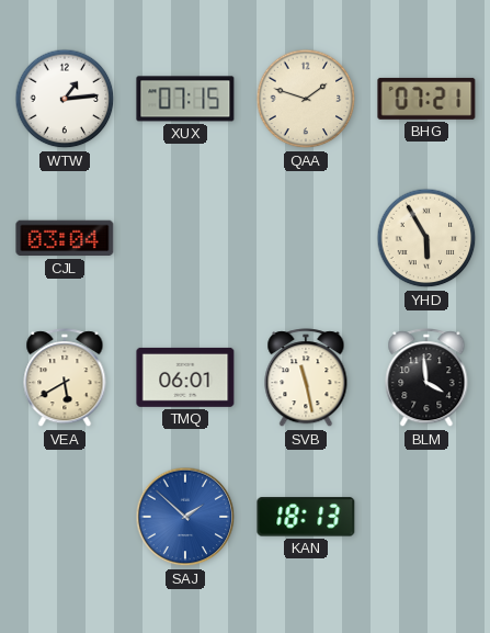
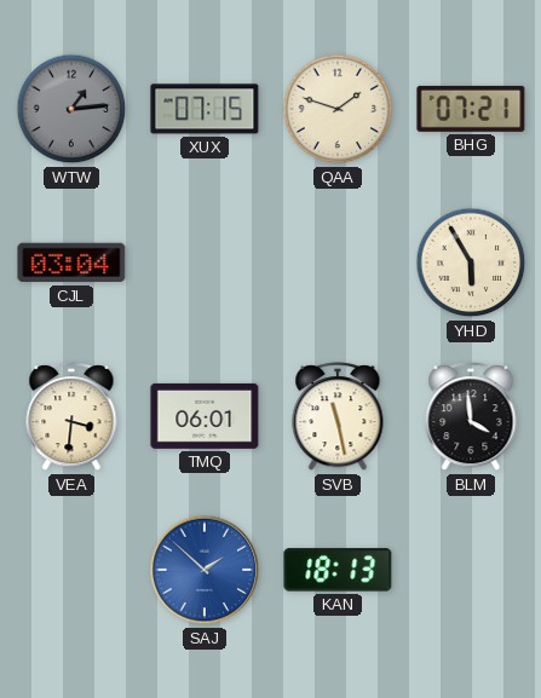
WTW dial: white -> grey (71, 109)
VEA: 5:40 -> 3:31 (71, 417)
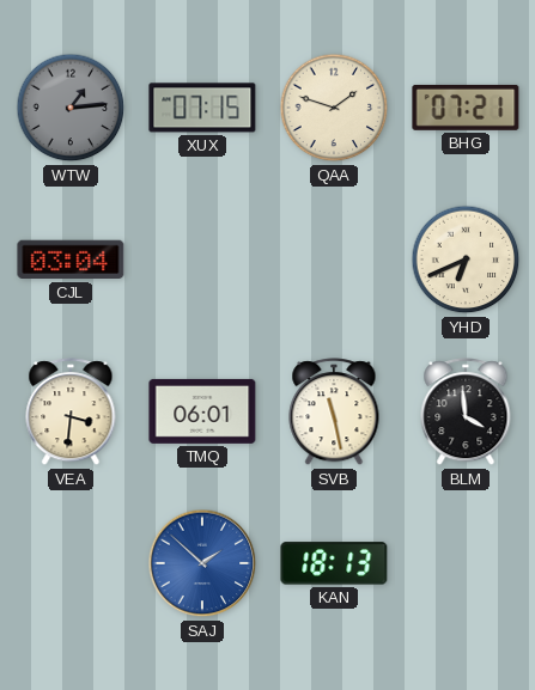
YHD: 5:55 -> 6:41 (466, 259)
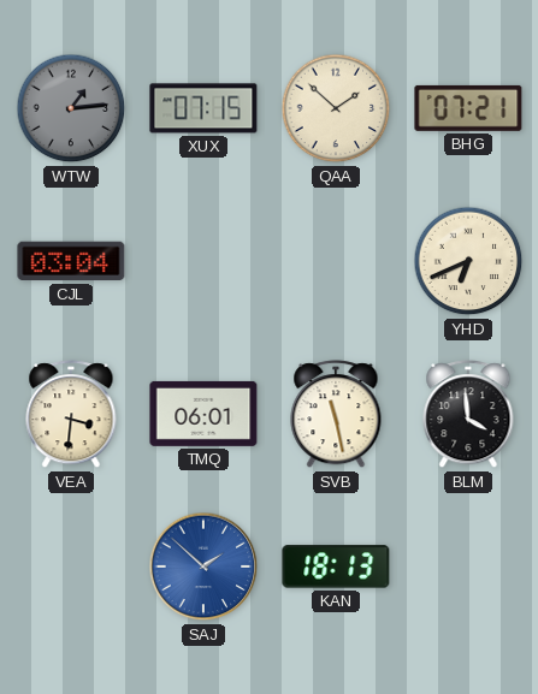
QAA: 1:48 -> 1:52 (336, 108)
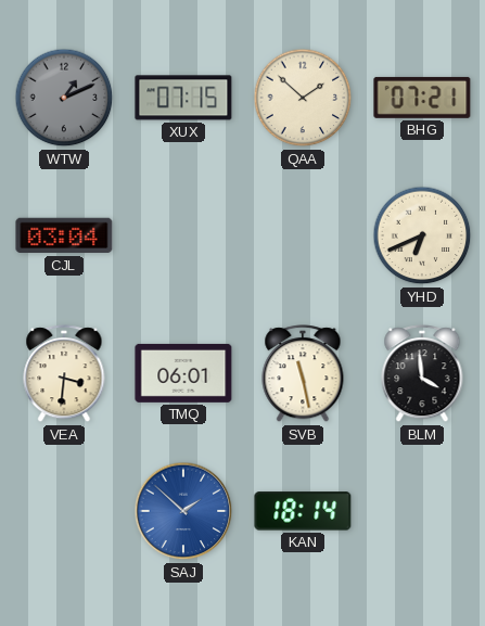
WTW: 1:14 -> 1:11 (64, 98)
KAN: 18:13 -> 18:14 (303, 511)
